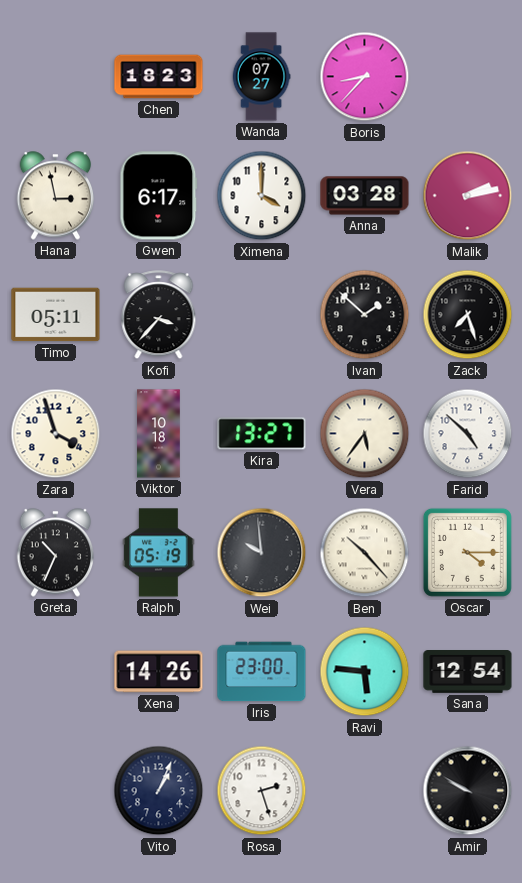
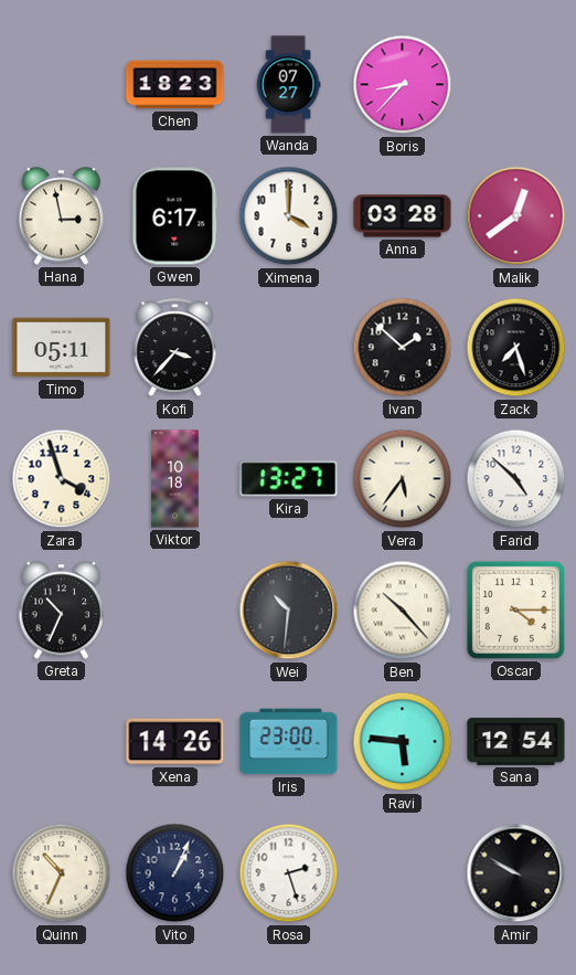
Malik: 2:13 -> 12:39 (516, 216)
Ralph: 05:19 -> none (159, 553)
Wei: 9:59 -> 10:31 (289, 611)
Quinn: none -> 10:34 (62, 873)
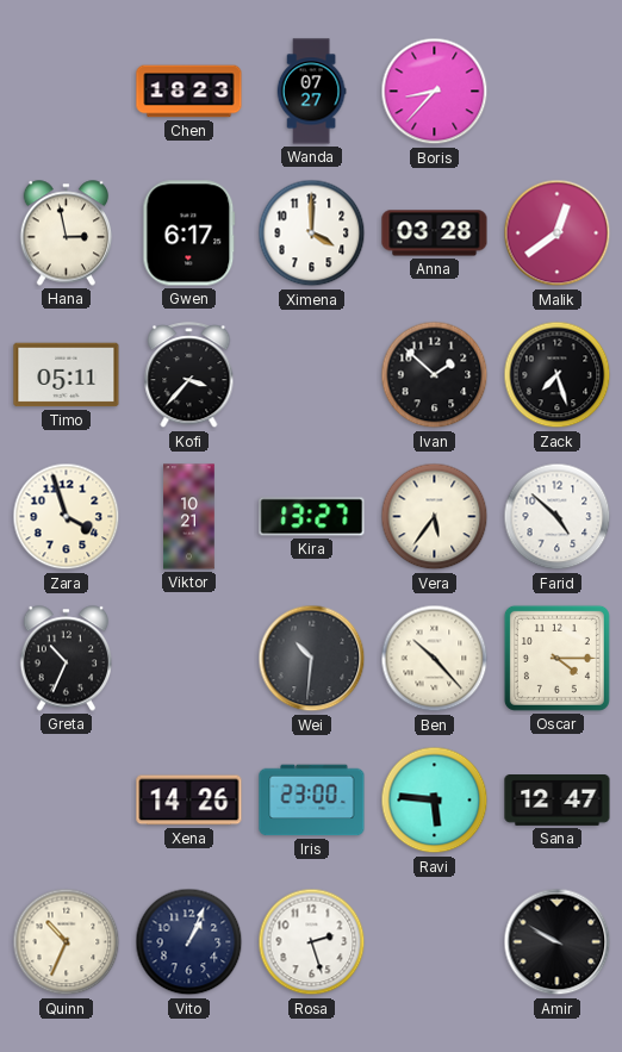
Viktor: 10:18 -> 10:21 (189, 517)
Sana: 12:54 -> 12:47 (558, 801)
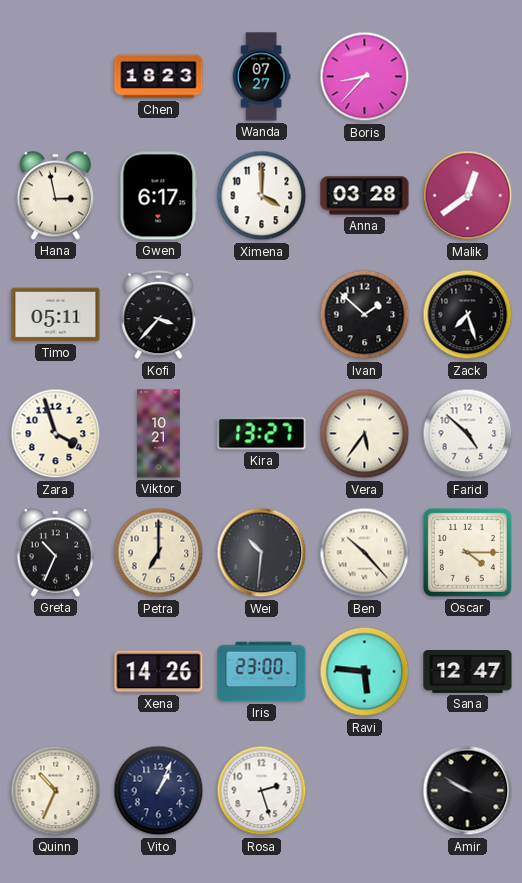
Petra: none -> 7:00 (159, 553)
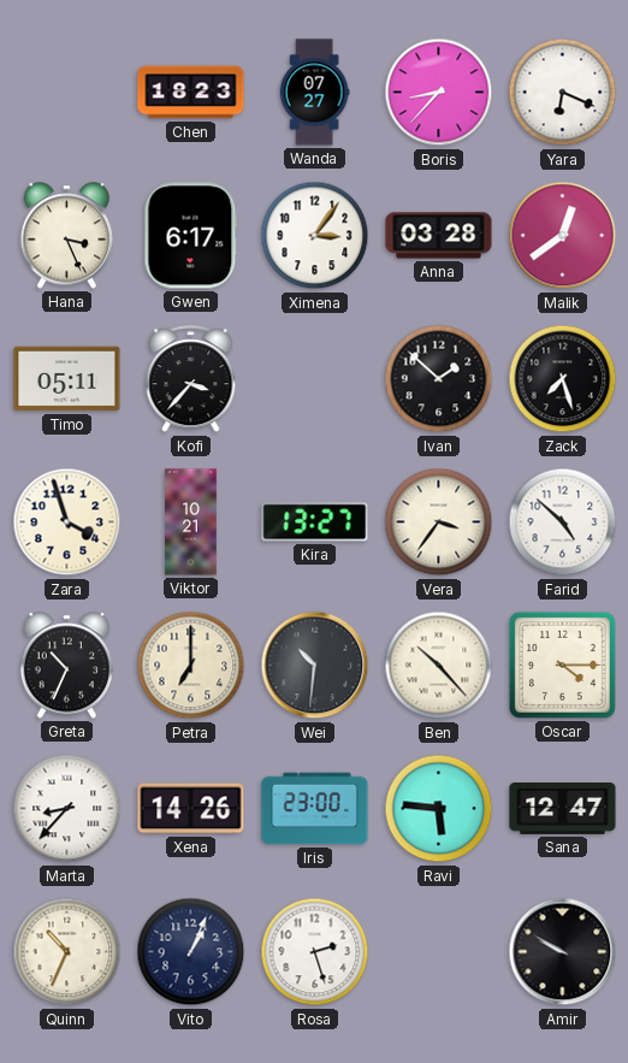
Yara: none -> 6:19 (563, 93)
Hana: 2:58 -> 3:26 (67, 236)
Ximena: 4:00 -> 3:06 (315, 236)
Vera: 5:36 -> 3:36 (439, 522)
Marta: none -> 8:37 (67, 809)
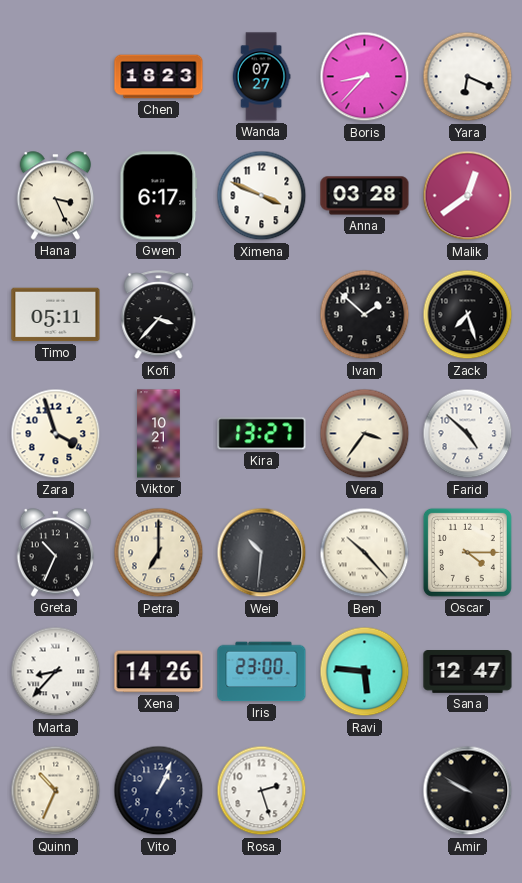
Ximena: 3:06 -> 3:49 (262, 196)
